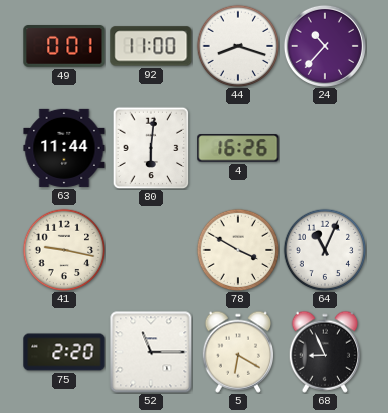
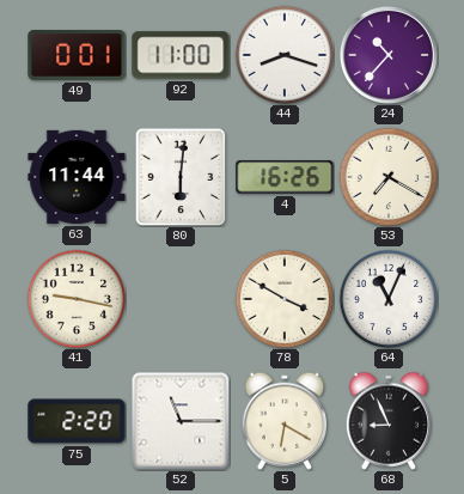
53: none -> 7:20 (389, 177)
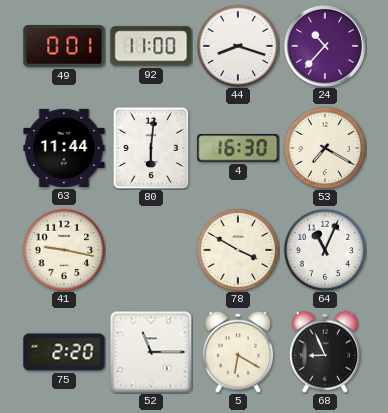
4: 16:26 -> 16:30 (238, 148)
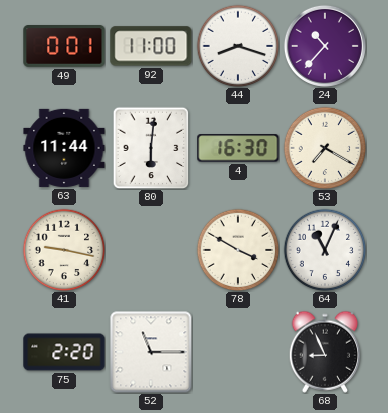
5: 6:20 -> none (237, 352)
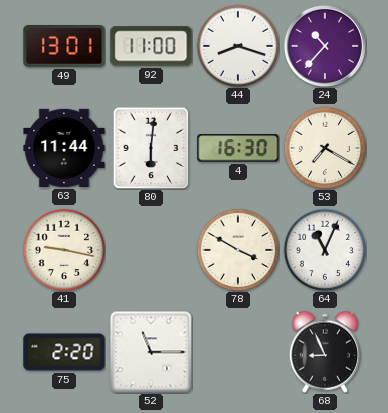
49: 0:01 -> 13:01 (64, 47)
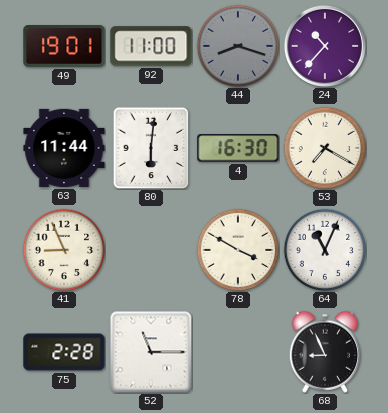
49: 13:01 -> 19:01 (64, 47)
44 dial: white -> grey (238, 46)
41: 9:17 -> 8:56 (64, 250)
75: 2:20 -> 2:28 (64, 352)
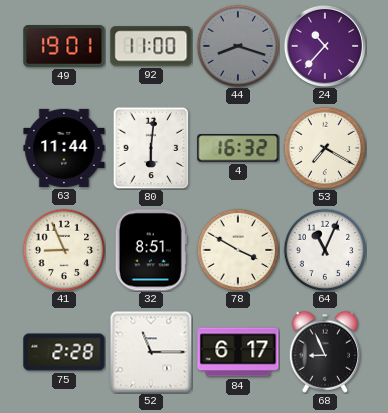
4: 16:30 -> 16:32 (238, 148)
32: none -> 8:51 (151, 250)
84: none -> 6:17 (238, 352)
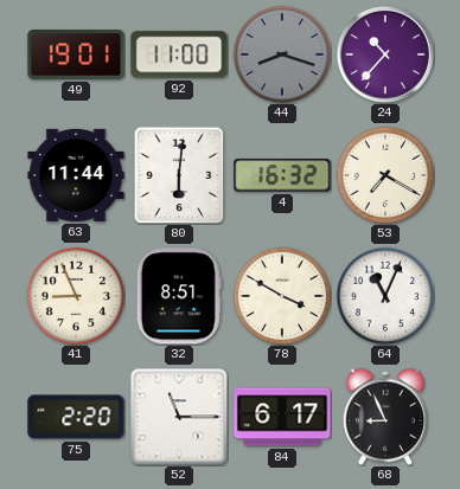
75: 2:28 -> 2:20 (76, 417)
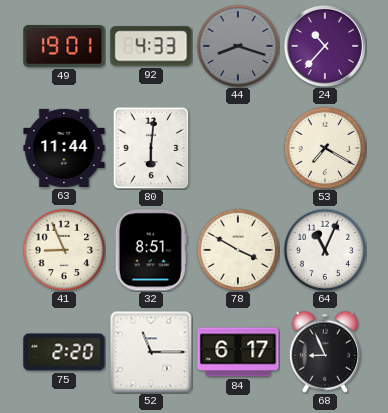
92: 11:00 -> 4:33 (151, 46)
4: 16:32 -> none (282, 175)
